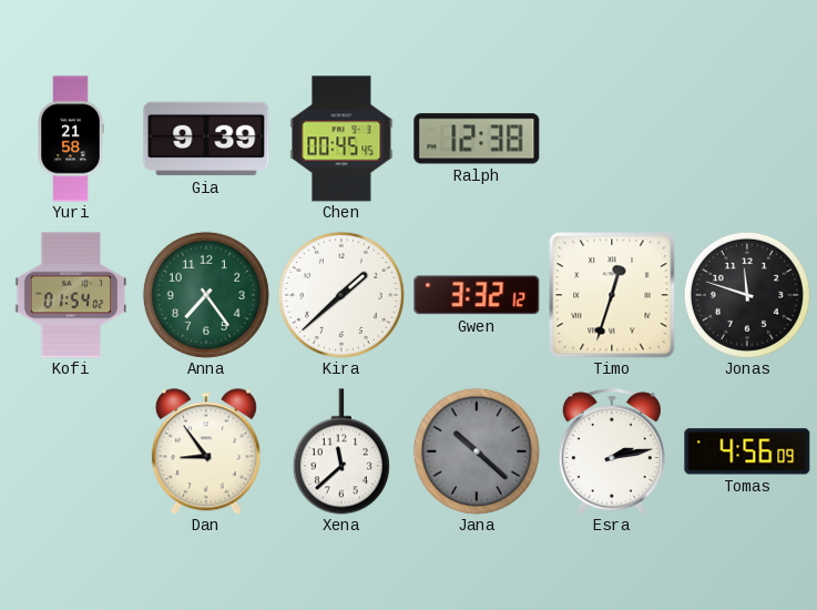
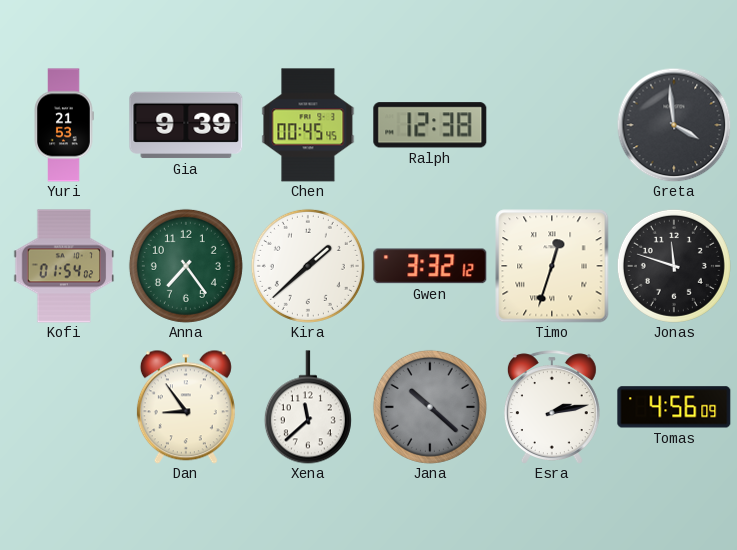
Yuri: 21:58 -> 21:53 (64, 125)
Greta: none -> 3:59 (674, 125)
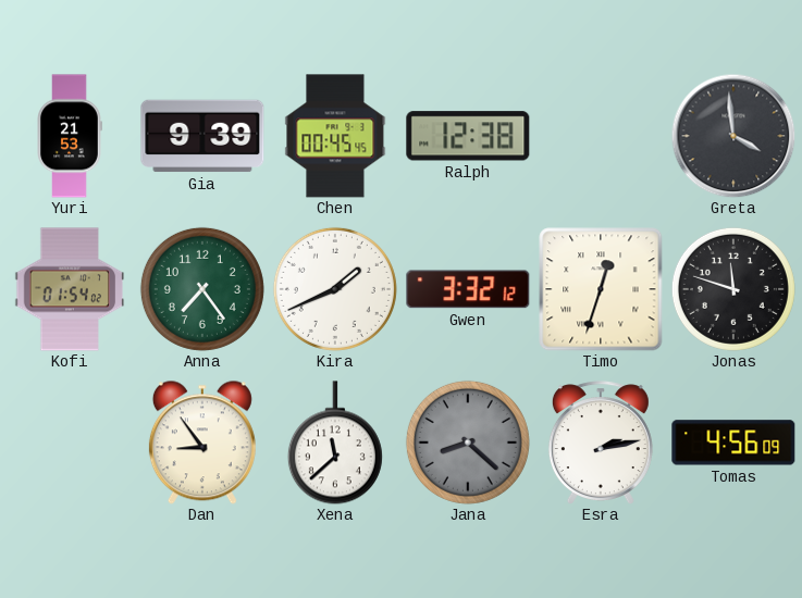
Kira: 1:38 -> 1:41 (335, 289)
Jana: 10:22 -> 8:22 (468, 443)
